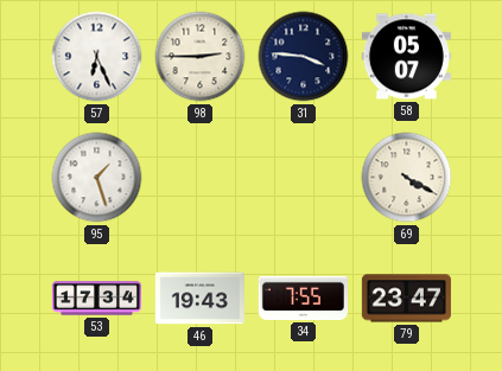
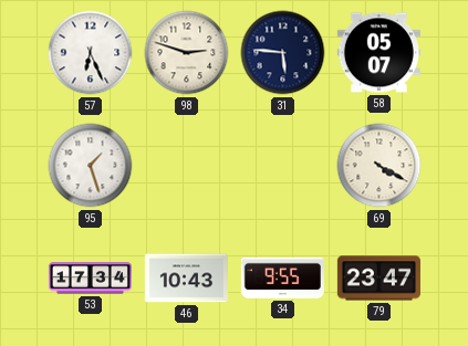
98: 2:45 -> 2:48 (187, 53)
31: 3:46 -> 5:46 (283, 53)
46: 19:43 -> 10:43 (186, 279)
34: 7:55 -> 9:55 (282, 277)
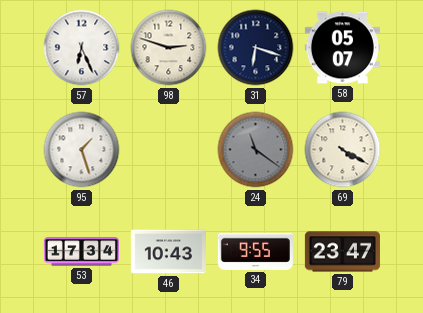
31: 5:46 -> 6:18 (256, 48)
24: none -> 11:21 (256, 150)
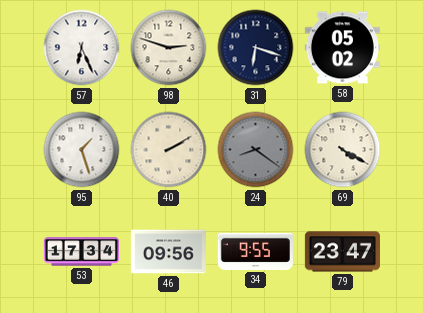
58: 05:07 -> 05:02 (342, 48)
40: none -> 2:10 (169, 150)
24: 11:21 -> 8:21 (256, 150)
46: 10:43 -> 09:56 (168, 252)
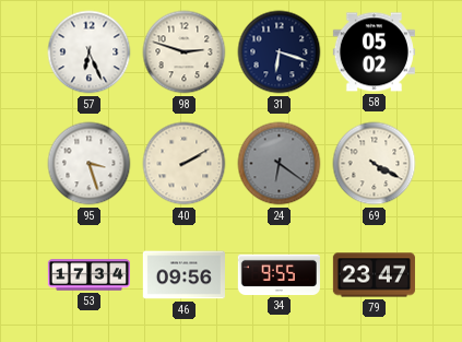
95: 1:27 -> 3:27 (90, 164)
24: 8:21 -> 6:21 (280, 164)
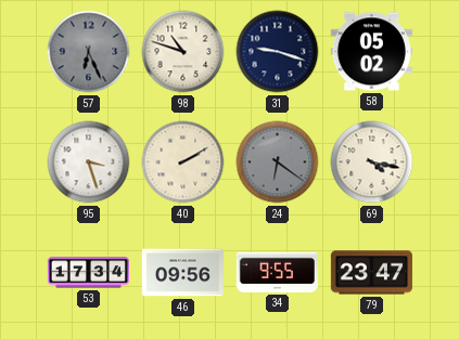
57 dial: white -> grey (89, 52)
98: 2:48 -> 10:48 (183, 52)
31: 6:18 -> 9:18 (278, 52)
69: 4:20 -> 4:17 (372, 162)
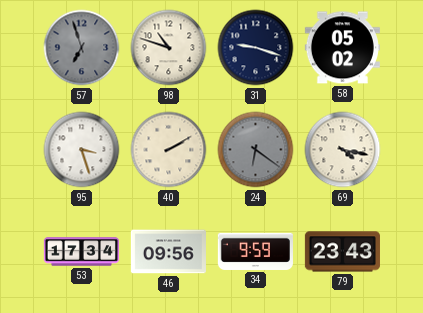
57: 6:26 -> 6:57 (82, 48)
34: 9:55 -> 9:59 (255, 251)
79: 23:47 -> 23:43 (342, 252)
